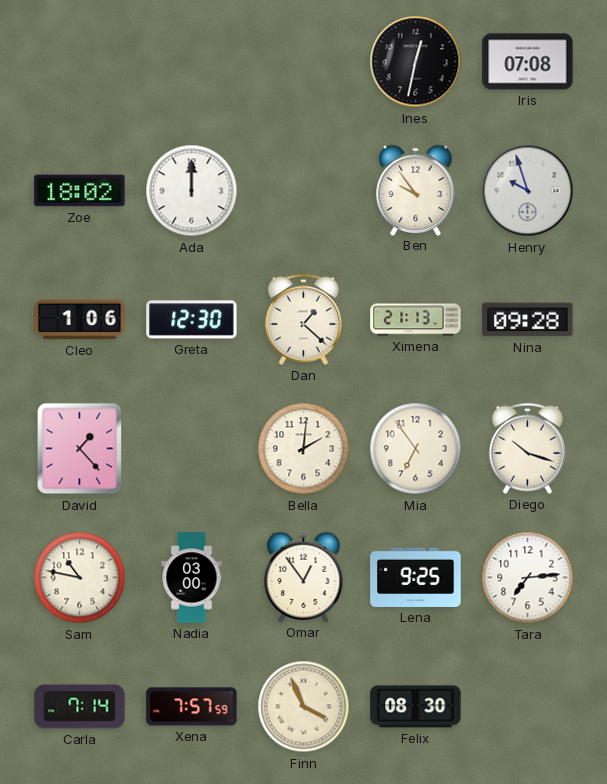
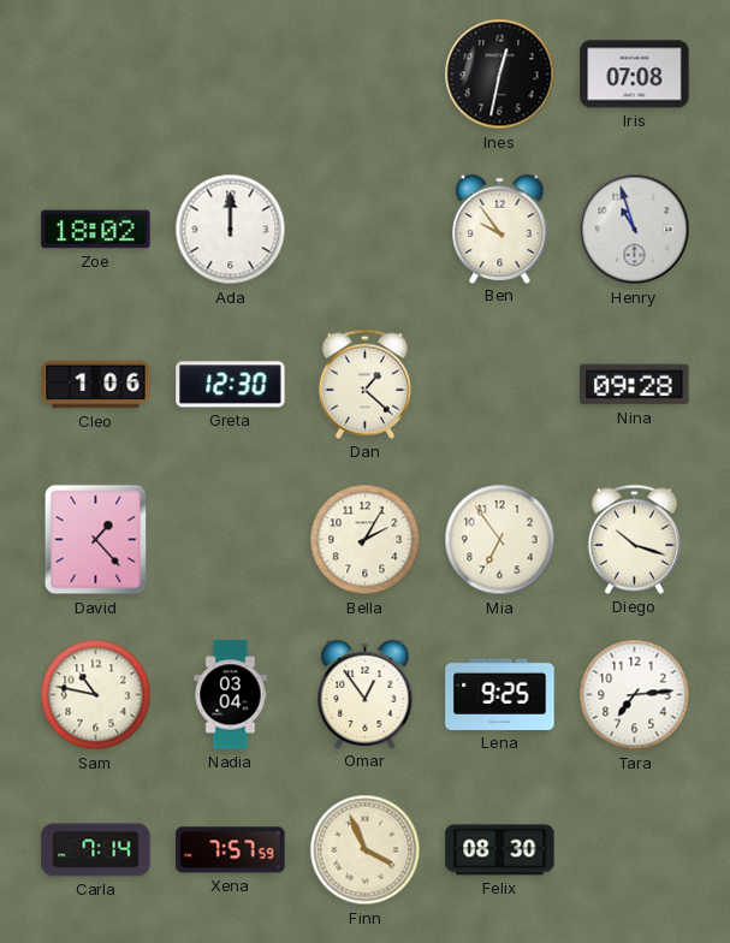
Henry: 9:57 -> 10:57 (635, 230)
Ximena: 21:13 -> none (416, 320)
Bella: 2:01 -> 2:05 (366, 540)
Nadia: 03:00 -> 03:04 (231, 695)
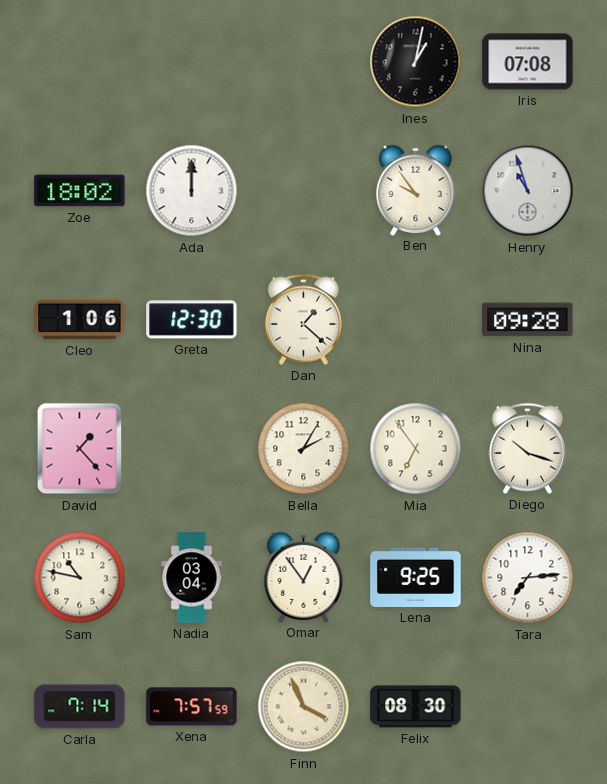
Ines: 12:32 -> 1:02 (416, 62)
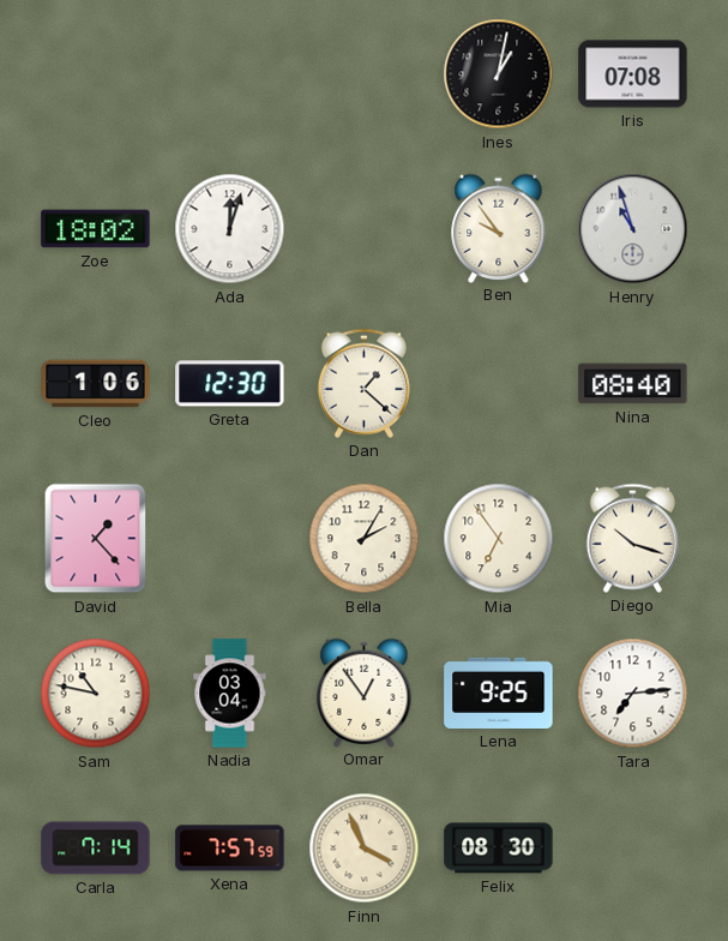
Ada: 12:00 -> 12:03 (230, 229)
Nina: 09:28 -> 08:40 (633, 384)
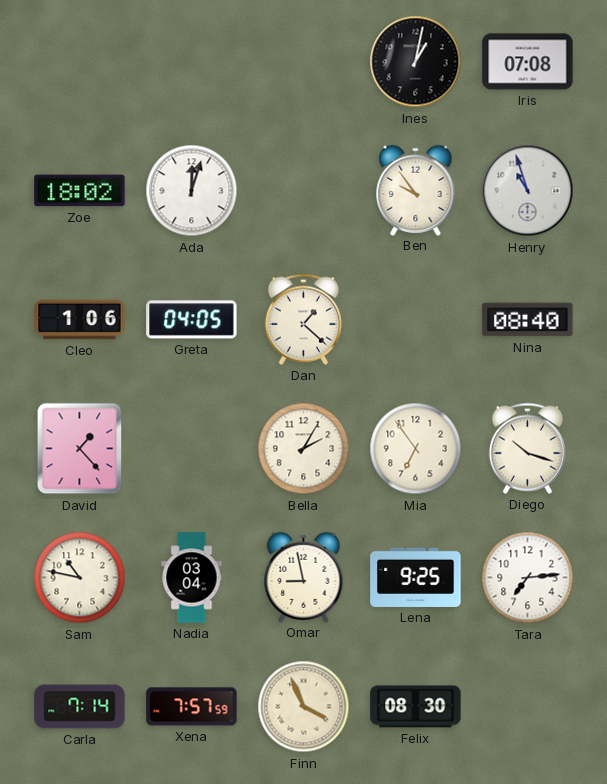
Greta: 12:30 -> 04:05 (192, 320)
Omar: 12:54 -> 8:58 (304, 577)
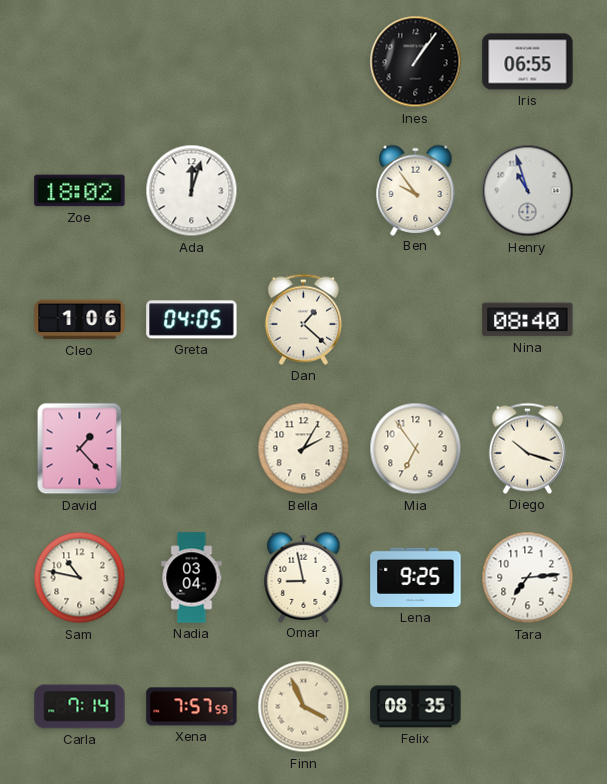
Ines: 1:02 -> 1:06 (416, 62)
Iris: 07:08 -> 06:55 (528, 62)
Felix: 08:30 -> 08:35 (416, 707)
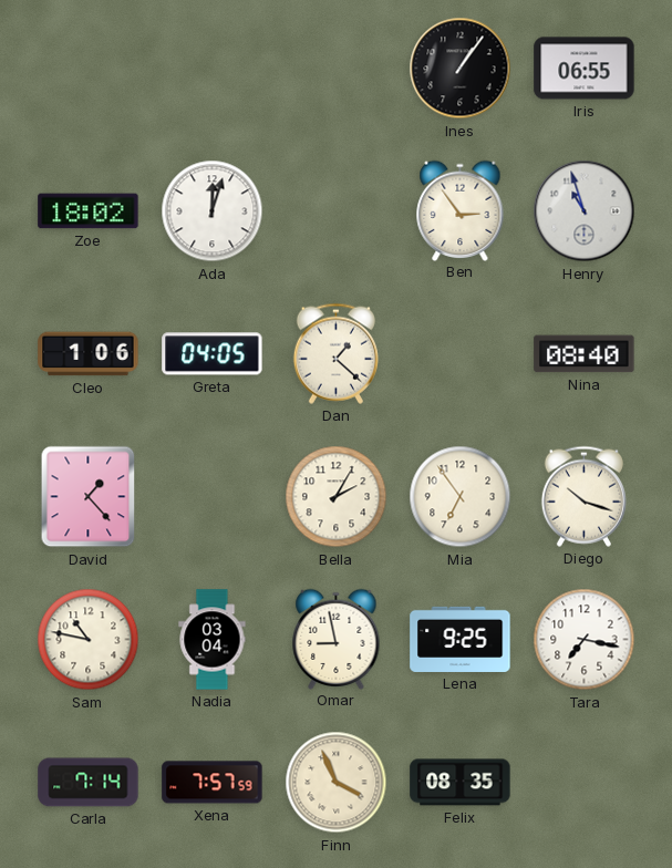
Ben: 9:54 -> 2:54 (461, 210)
Tara: 7:14 -> 7:17 (585, 640)
